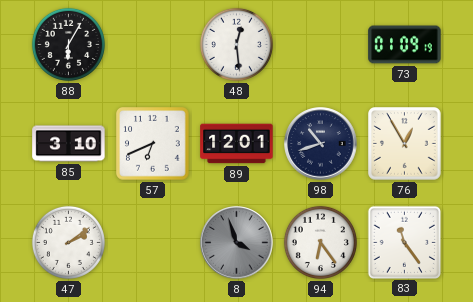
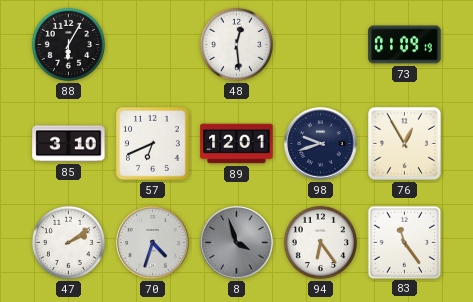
98: 10:42 -> 9:42 (321, 144)
70: none -> 4:33 (153, 243)
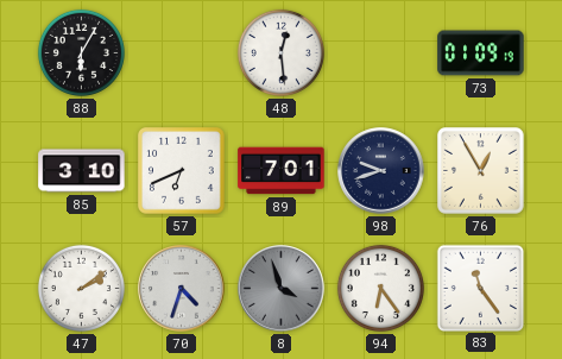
89: 12:01 -> 7:01 (282, 171)
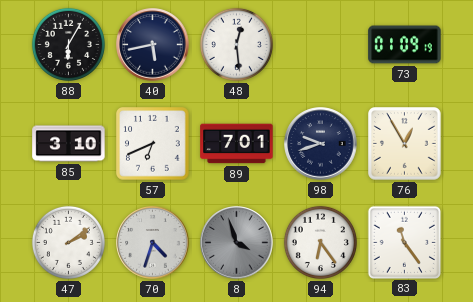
40: none -> 5:43 (153, 45)
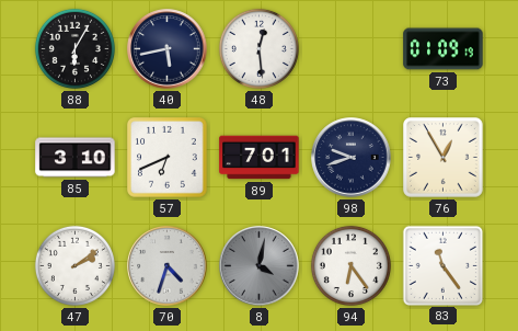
8: 3:57 -> 4:02 (260, 266)
